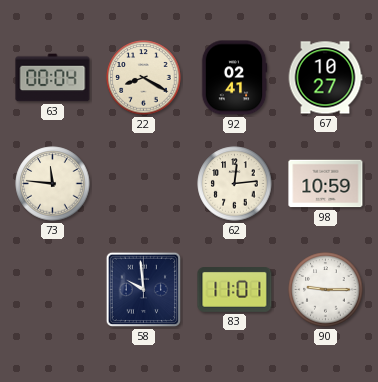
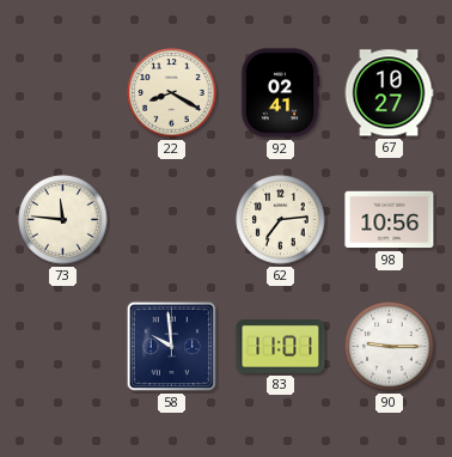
63: 00:04 -> none (53, 78)
62: 12:14 -> 7:14 (281, 220)
98: 10:59 -> 10:56 (390, 220)
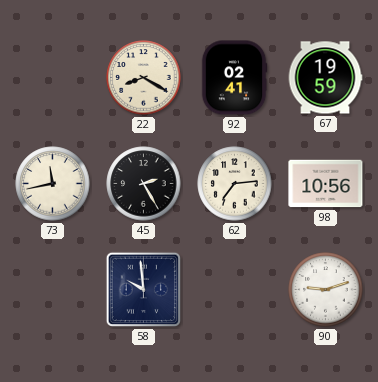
67: 10:27 -> 19:59 (325, 78)
73: 11:46 -> 11:43 (53, 184)
45: none -> 2:25 (144, 184)
83: 11:01 -> none (281, 347)
90: 9:15 -> 9:12 (326, 290)
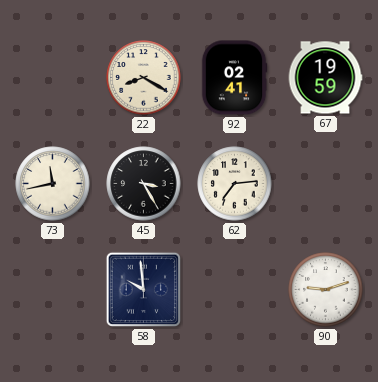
45: 2:25 -> 3:25 (144, 184)
98: 10:56 -> none (326, 184)
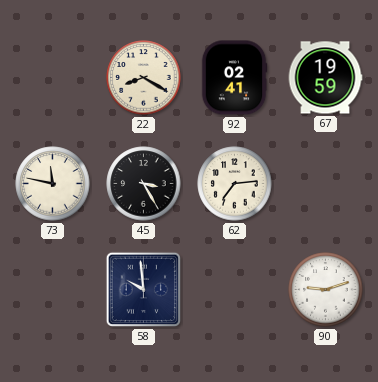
73: 11:43 -> 11:47 (53, 184)
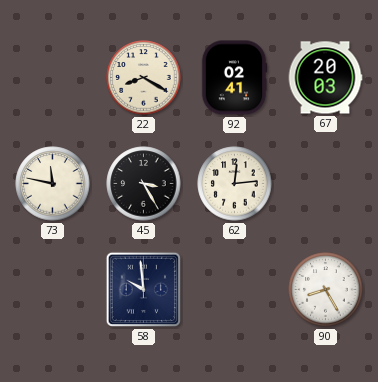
67: 19:59 -> 20:03 (325, 78)
62: 7:14 -> 12:14 (235, 184)
90: 9:12 -> 8:25 (326, 290)
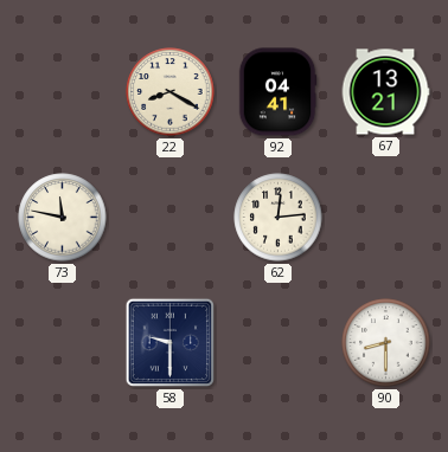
92: 02:41 -> 04:41 (277, 92)
67: 20:03 -> 13:21 (385, 92)
45: 3:25 -> none (144, 184)
58: 9:59 -> 9:30 (171, 343)
90: 8:25 -> 8:30 (386, 343)
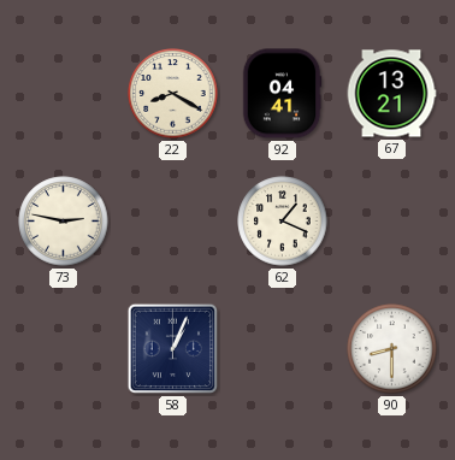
73: 11:47 -> 2:47 (64, 222)
62: 12:14 -> 1:19 (283, 222)
58: 9:30 -> 1:04 (173, 349)
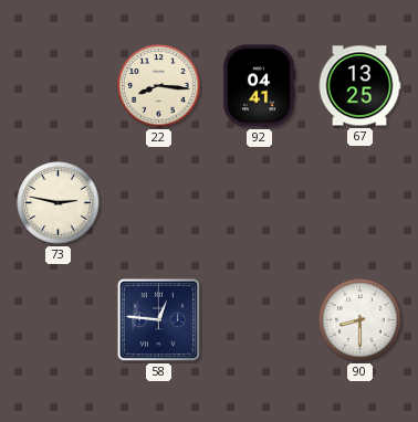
22: 8:20 -> 8:16 (159, 86)
67: 13:21 -> 13:25 (359, 86)
62: 1:19 -> none (283, 222)
58: 1:04 -> 12:46 (159, 320)
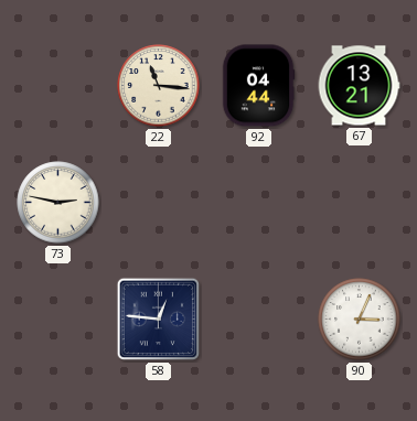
22: 8:16 -> 11:16 (159, 86)
92: 04:41 -> 04:44 (258, 86)
67: 13:25 -> 13:21 (359, 86)
90: 8:30 -> 3:04 (360, 320)
